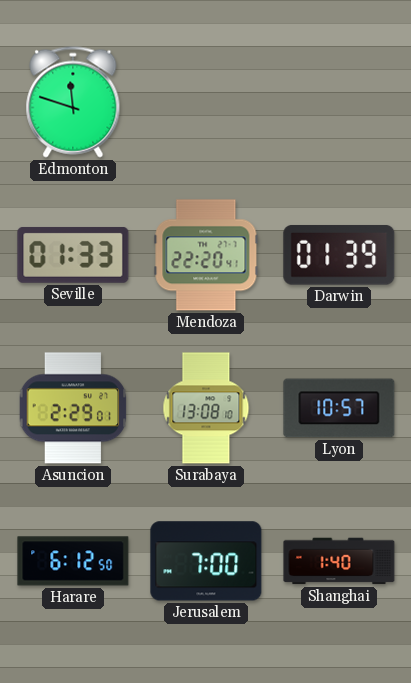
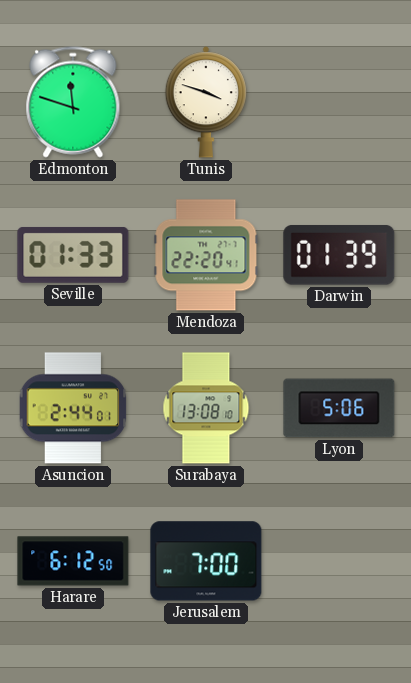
Tunis: none -> 3:48 (205, 102)
Asuncion: 2:29 -> 2:44 (73, 408)
Lyon: 10:57 -> 5:06 (339, 408)
Shanghai: 1:40 -> none (339, 561)
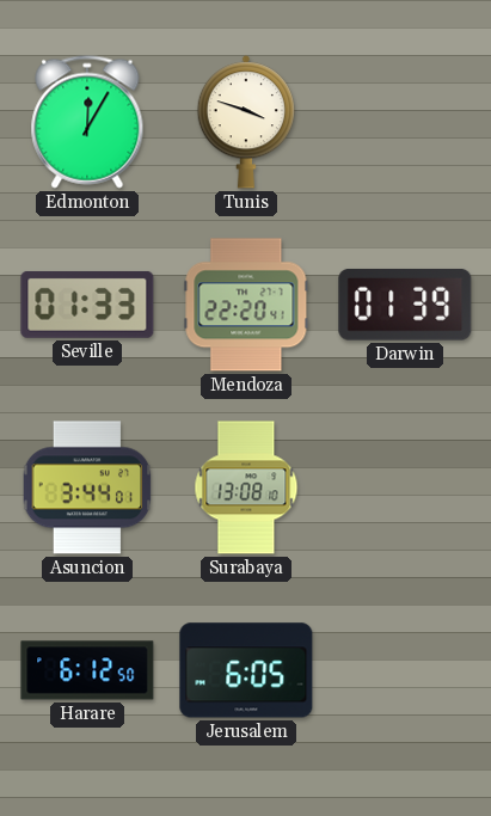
Edmonton: 11:48 -> 12:05 (87, 122)
Asuncion: 2:44 -> 3:44 (87, 487)
Lyon: 5:06 -> none (339, 408)
Jerusalem: 7:00 -> 6:05 (246, 670)
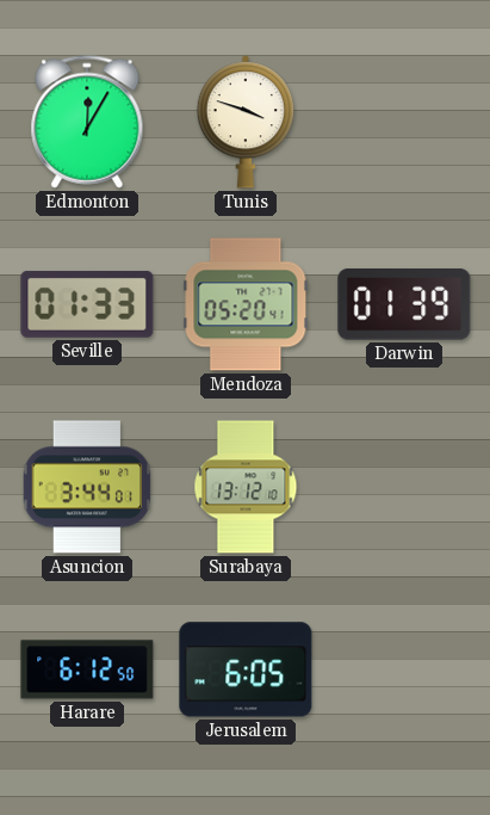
Mendoza: 22:20 -> 05:20 (246, 304)
Surabaya: 13:08 -> 13:12 (246, 487)
